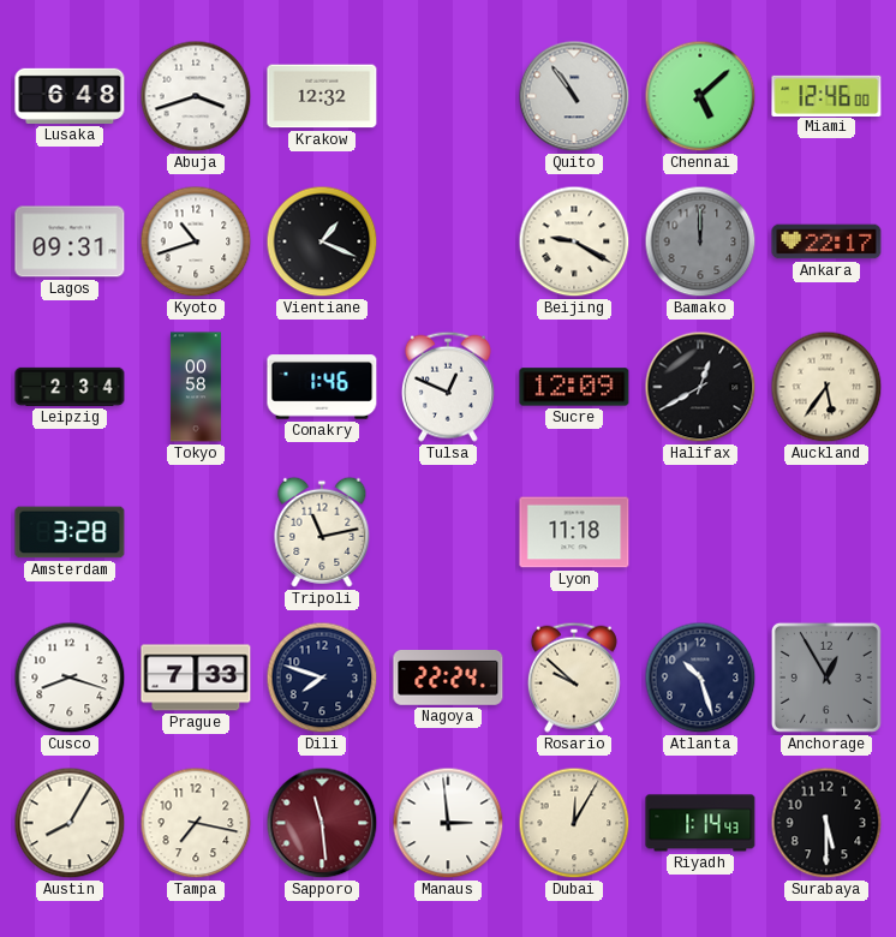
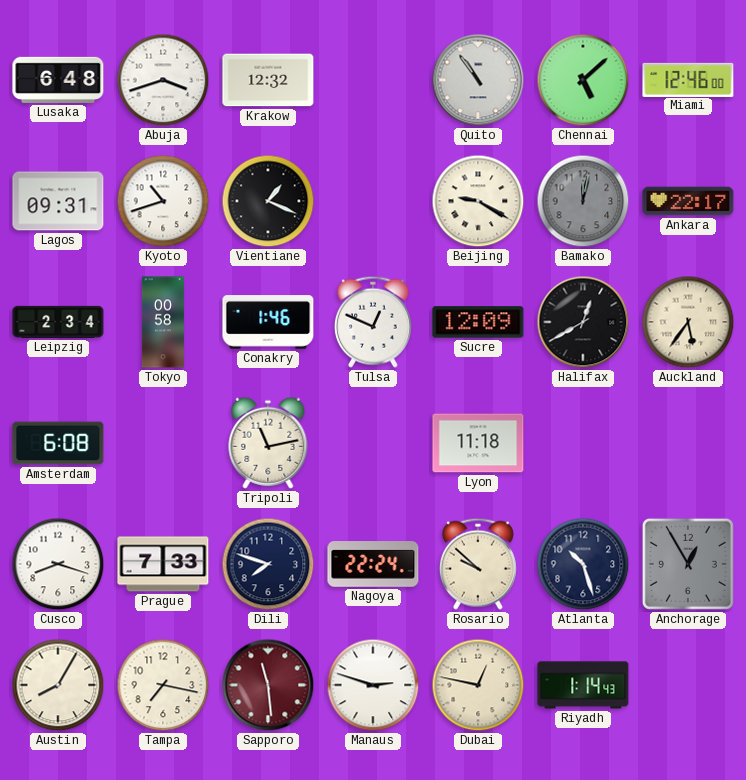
Bamako: 12:00 -> 12:02 (583, 201)
Amsterdam: 3:28 -> 6:08 (58, 443)
Manaus: 2:59 -> 2:48 (373, 685)
Dubai: 12:05 -> 12:47 (478, 685)
Surabaya: 5:30 -> none (826, 823)
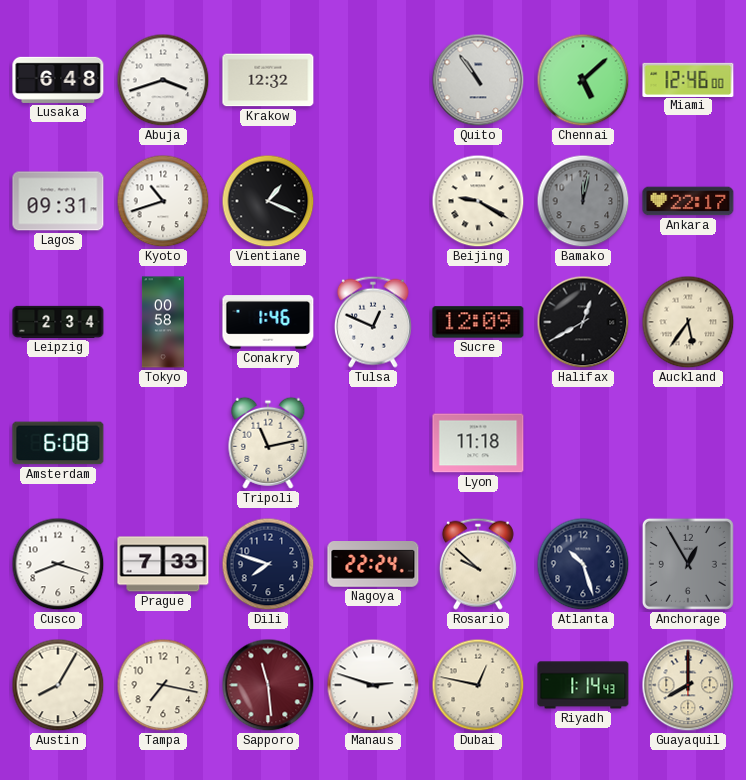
Guayaquil: none -> 8:00 (688, 685)
